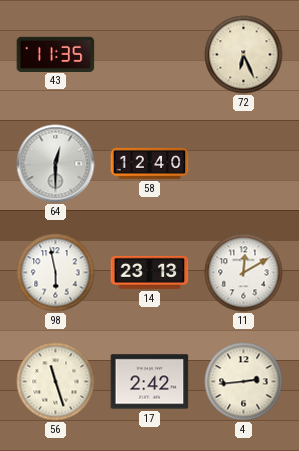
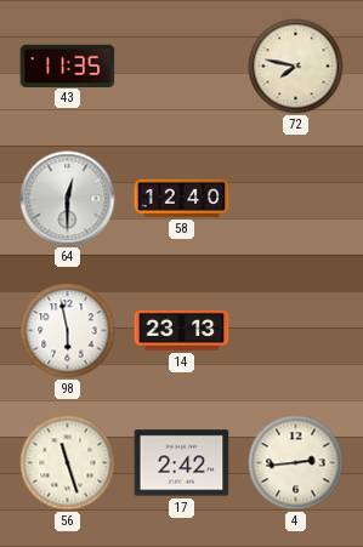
72: 6:26 -> 7:47 (296, 67)
11: 12:10 -> none (244, 273)
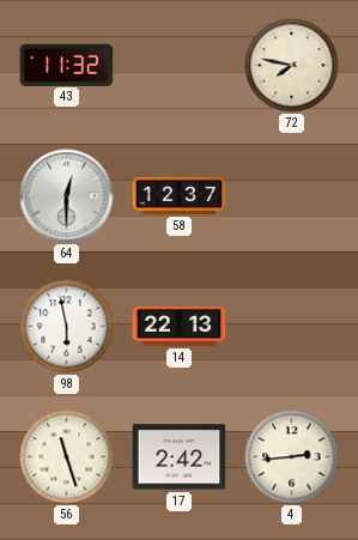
43: 11:35 -> 11:32 (67, 65)
58: 12:40 -> 12:37 (180, 195)
14: 23:13 -> 22:13 (180, 326)
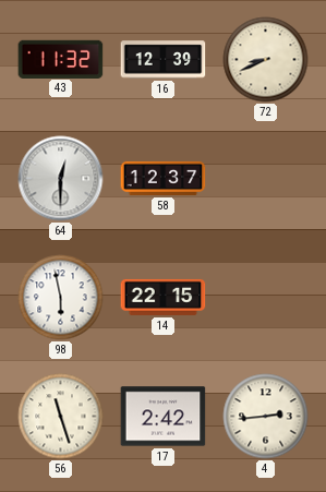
16: none -> 12:39 (164, 60)
72: 7:47 -> 8:41 (266, 60)
14: 22:13 -> 22:15 (164, 297)
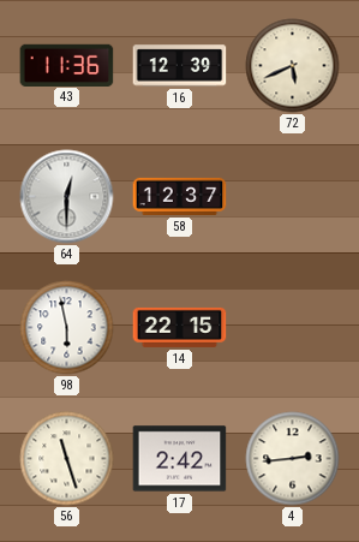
43: 11:32 -> 11:36 (67, 65)
72: 8:41 -> 5:41 (293, 66)
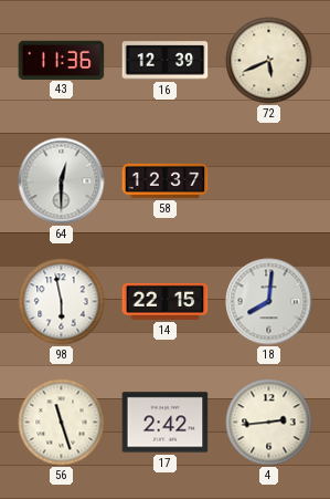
18: none -> 8:01 (269, 302)
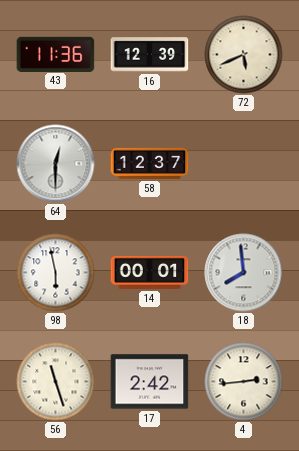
14: 22:15 -> 00:01 (150, 272)
18: 8:01 -> 7:59 (244, 273)
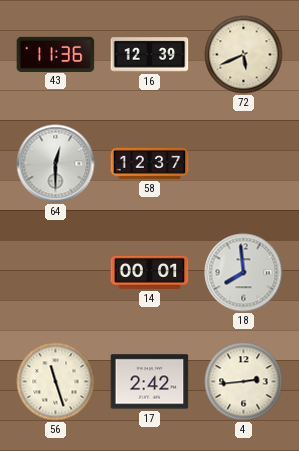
98: 5:58 -> none (56, 273)
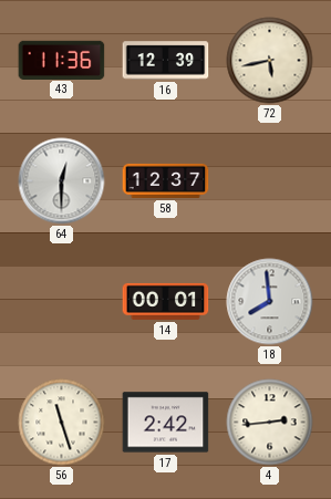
72: 5:41 -> 5:43 (270, 61)
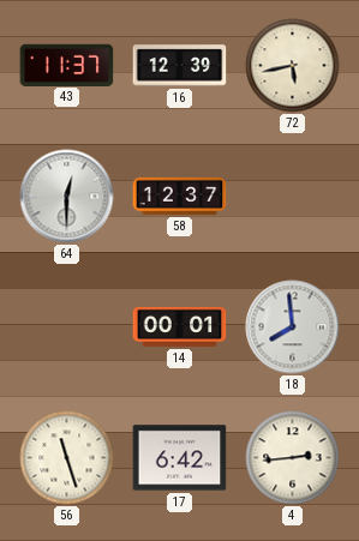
43: 11:36 -> 11:37 (67, 65)
17: 2:42 -> 6:42 (180, 458)
